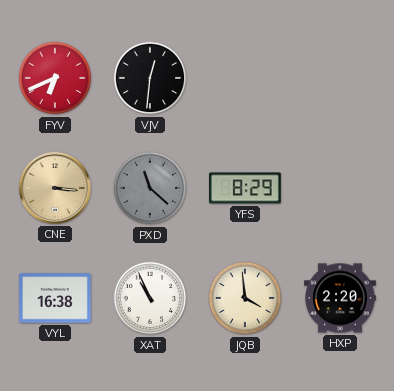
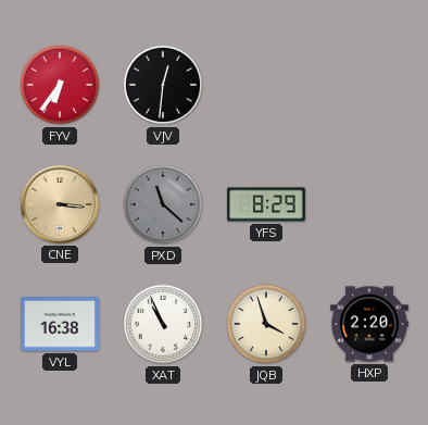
FYV: 6:41 -> 6:36 (60, 85)
JQB: 3:59 -> 3:57 (266, 324)
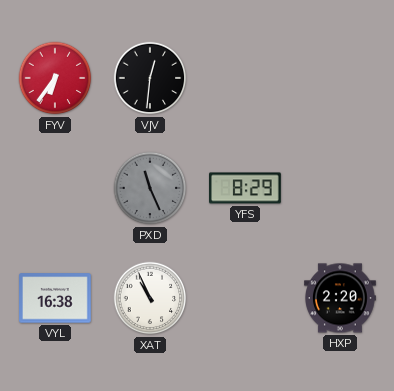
CNE: 3:16 -> none (60, 204)
PXD: 11:22 -> 11:26 (150, 188)
JQB: 3:57 -> none (266, 324)
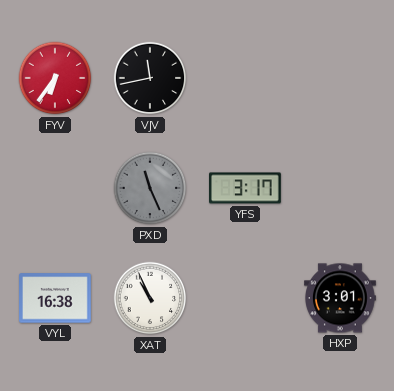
VJV: 12:31 -> 11:43 (150, 78)
YFS: 8:29 -> 3:17 (246, 188)
HXP: 2:20 -> 3:01 (341, 298)
